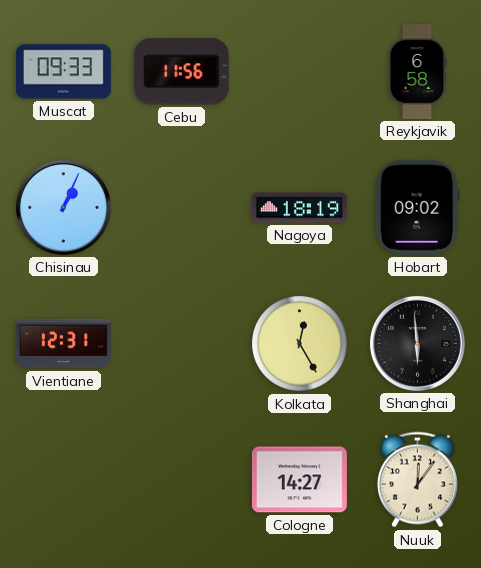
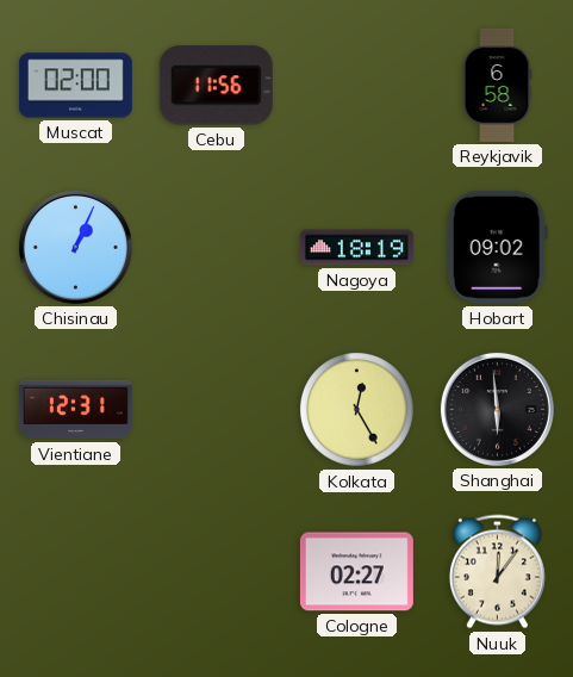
Muscat: 09:33 -> 02:00 (75, 86)
Cologne: 14:27 -> 02:27 (356, 572)
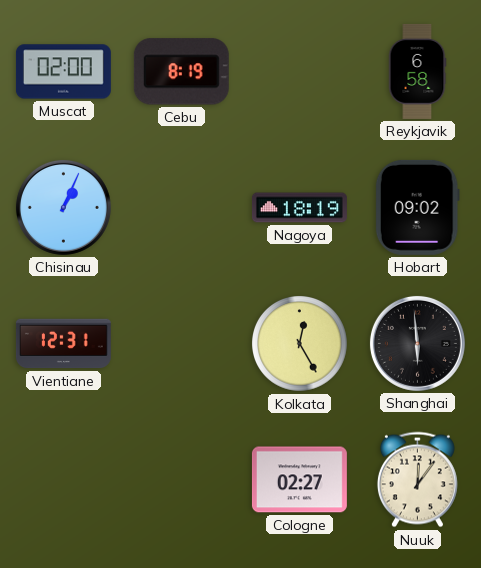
Cebu: 11:56 -> 8:19 (181, 72)
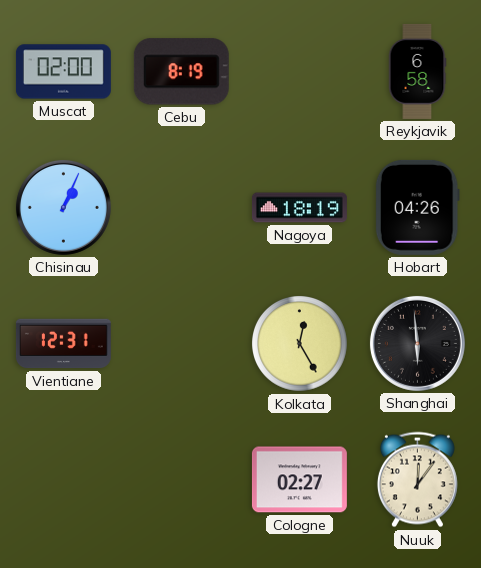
Hobart: 09:02 -> 04:26 (417, 207)
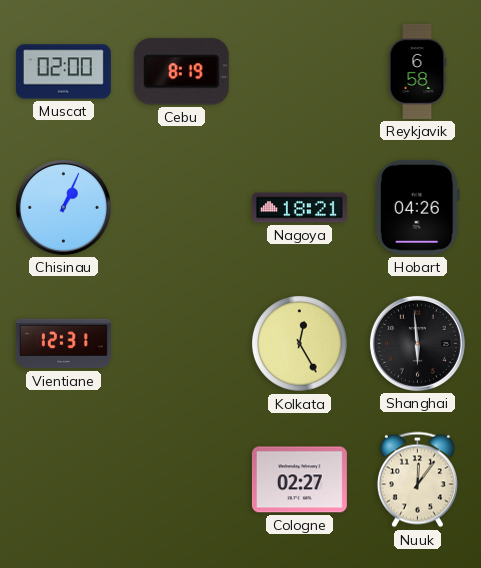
Nagoya: 18:19 -> 18:21 (299, 208)
